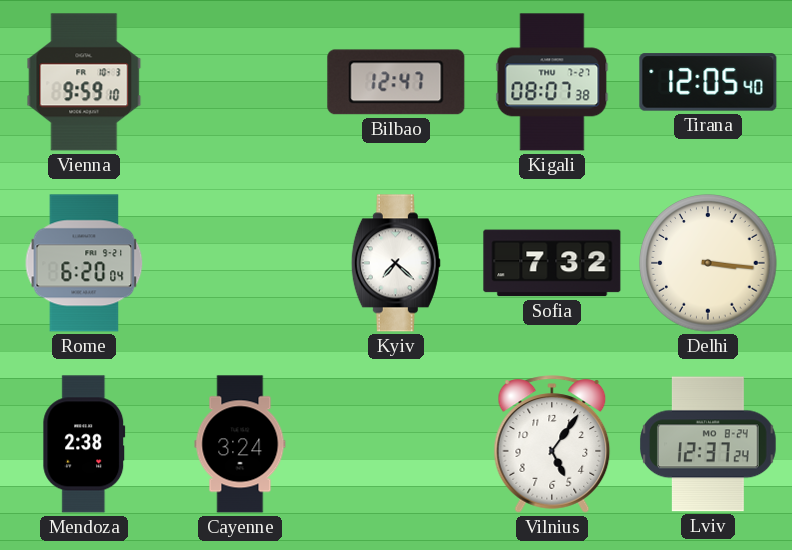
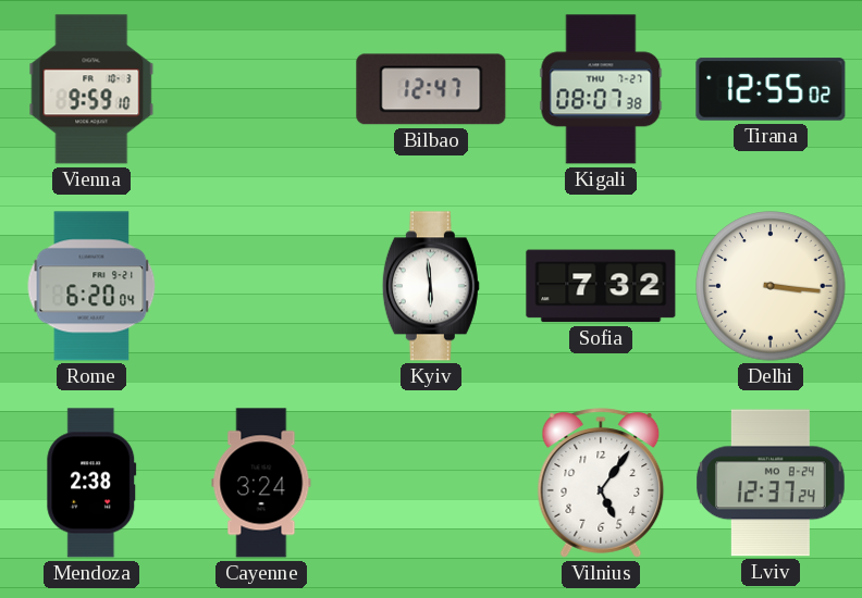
Tirana: 12:05 -> 12:55 (771, 89)
Kyiv: 7:22 -> 5:59 (431, 286)
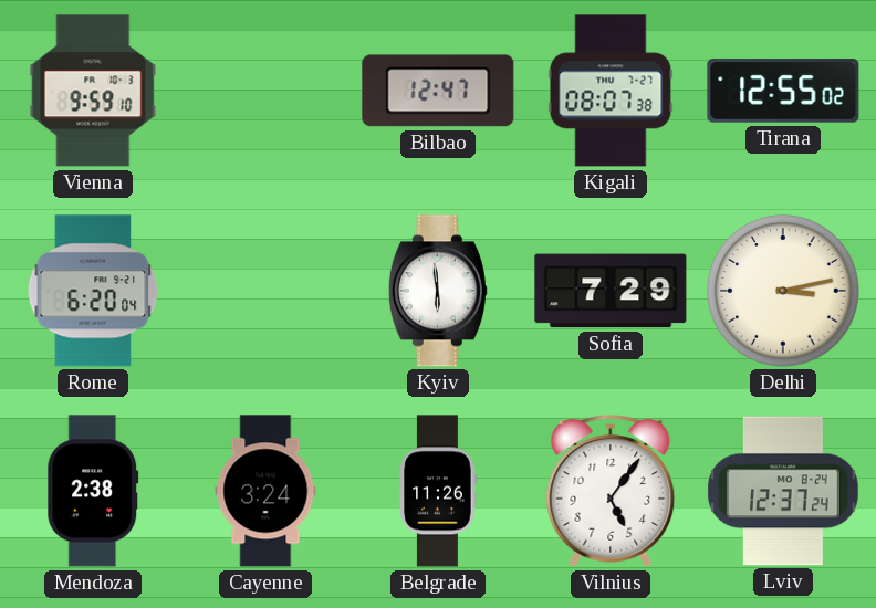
Sofia: 7:32 -> 7:29 (611, 291)
Delhi: 3:16 -> 3:13 (783, 291)
Belgrade: none -> 11:26 (438, 491)
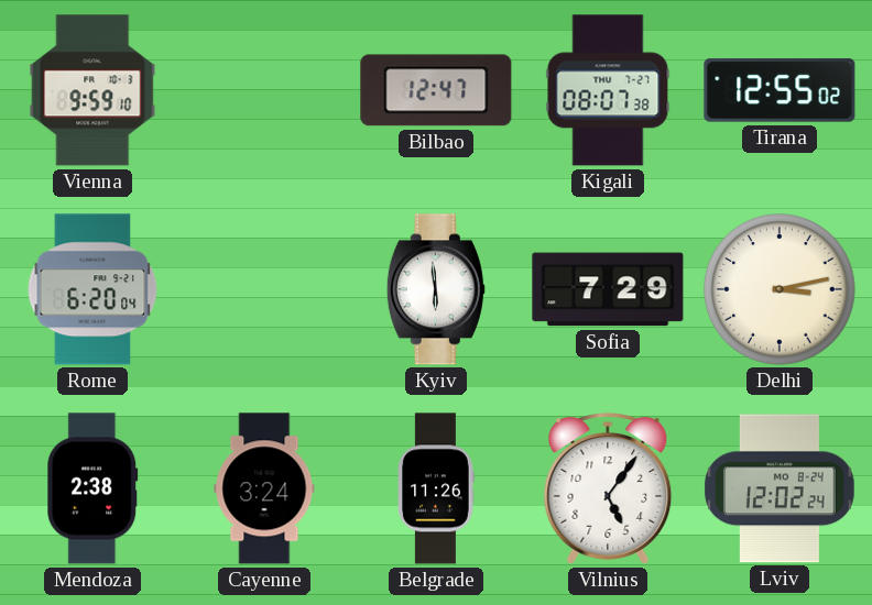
Lviv: 12:37 -> 12:02 (780, 488)
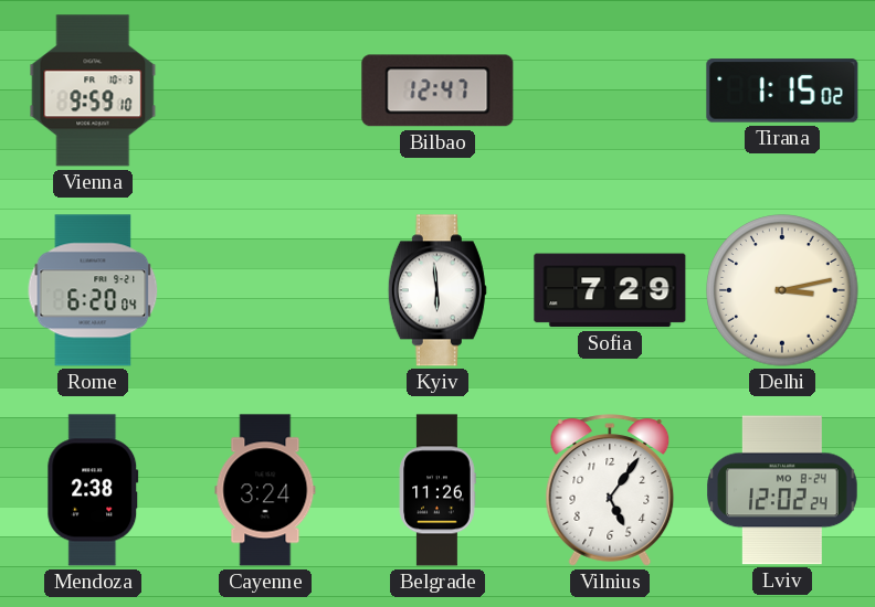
Kigali: 08:07 -> none (608, 90)
Tirana: 12:55 -> 1:15 (782, 90)
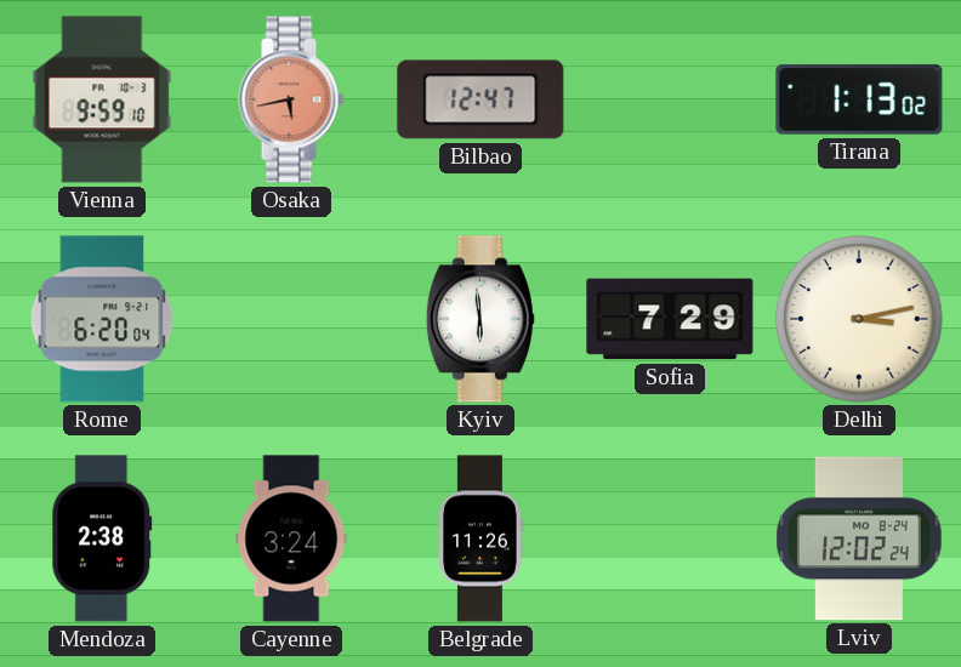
Osaka: none -> 5:43 (291, 99)
Tirana: 1:15 -> 1:13 (859, 99)
Vilnius: 5:06 -> none (610, 490)
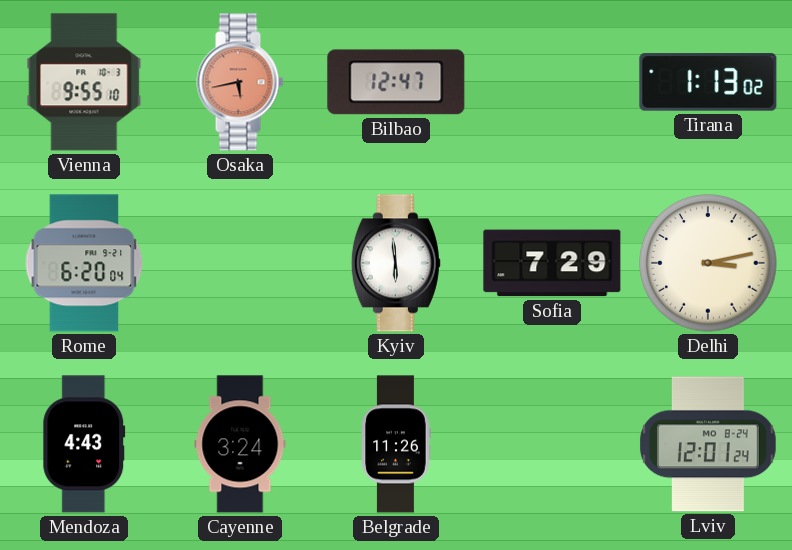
Vienna: 9:59 -> 9:55 (84, 82)
Mendoza: 2:38 -> 4:43 (84, 444)
Lviv: 12:02 -> 12:01 (708, 444)
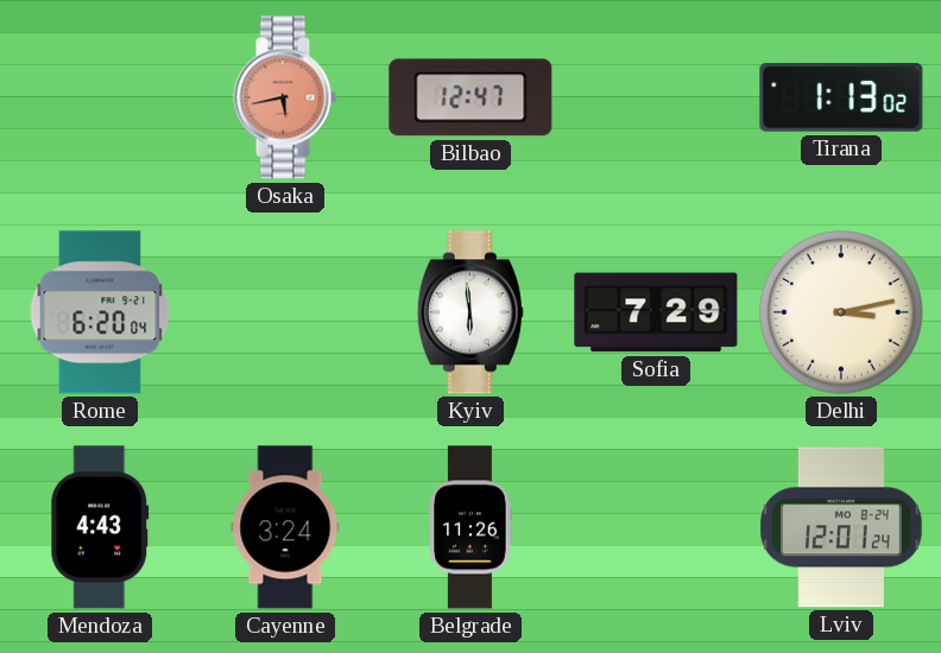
Vienna: 9:55 -> none (84, 82)
